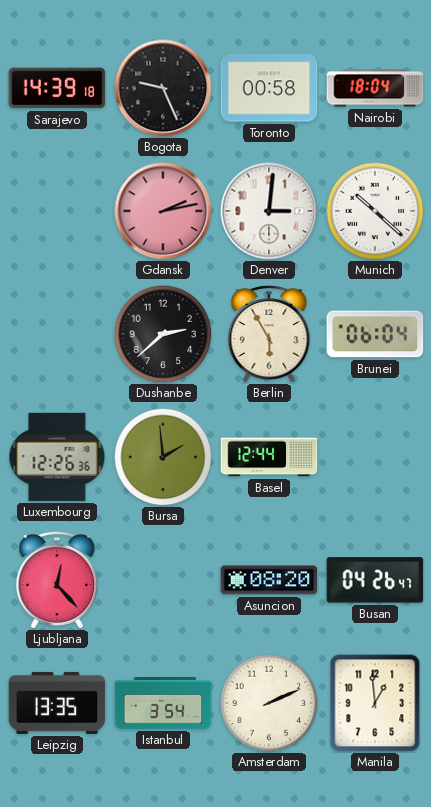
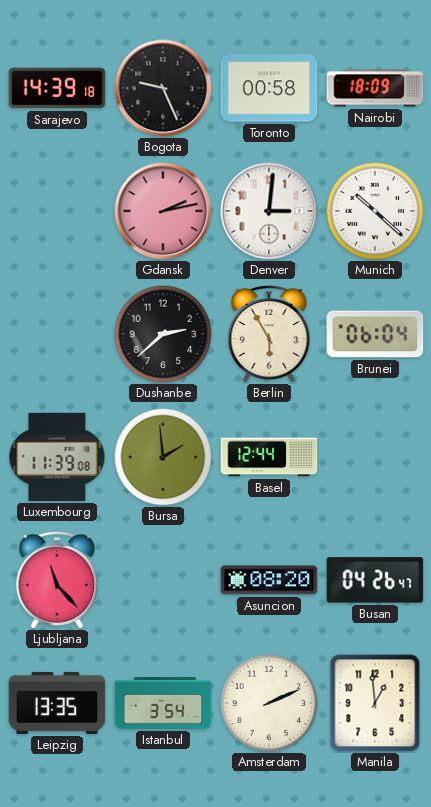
Nairobi: 18:04 -> 18:09 (375, 88)
Luxembourg: 12:26 -> 11:39 (57, 457)
Ljubljana: 12:23 -> 11:23 (57, 580)
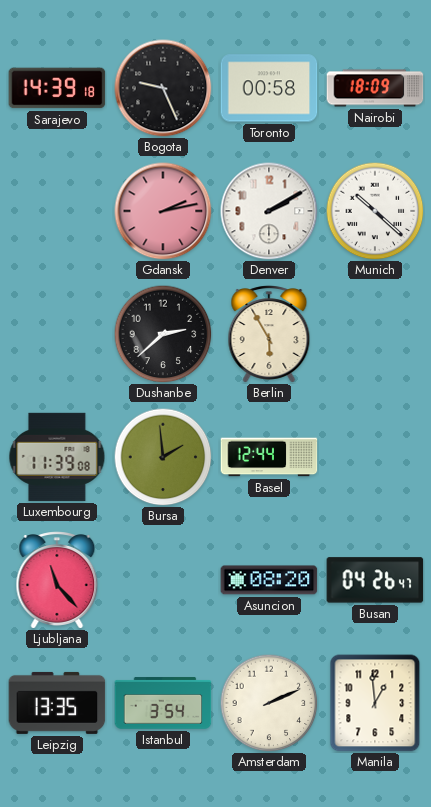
Denver: 3:01 -> 2:10 (269, 211)
Brunei: 06:04 -> none (375, 334)
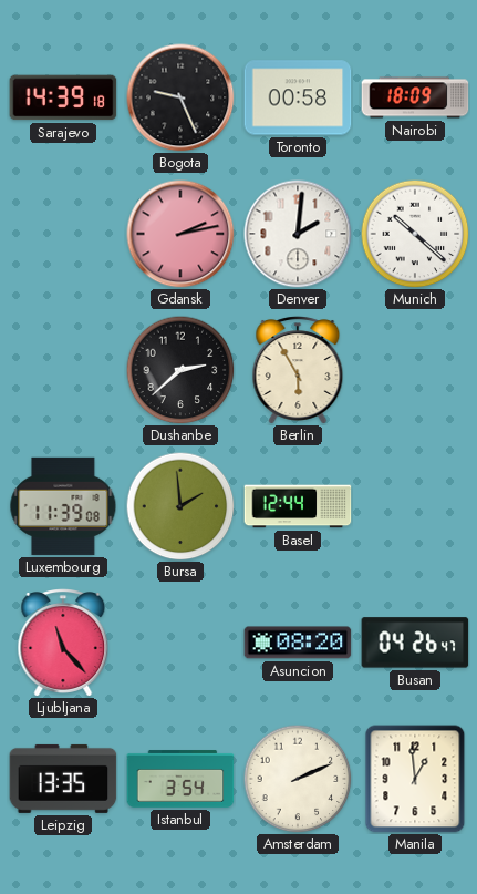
Denver: 2:10 -> 2:01 (298, 234)
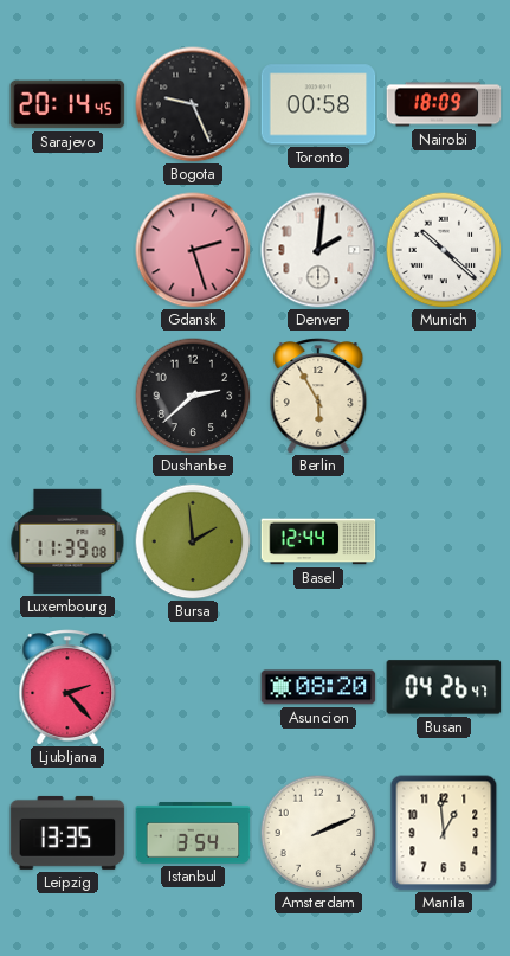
Sarajevo: 14:39 -> 20:14 (67, 104)
Gdansk: 2:13 -> 2:27 (193, 250)
Ljubljana: 11:23 -> 2:23 (67, 687)
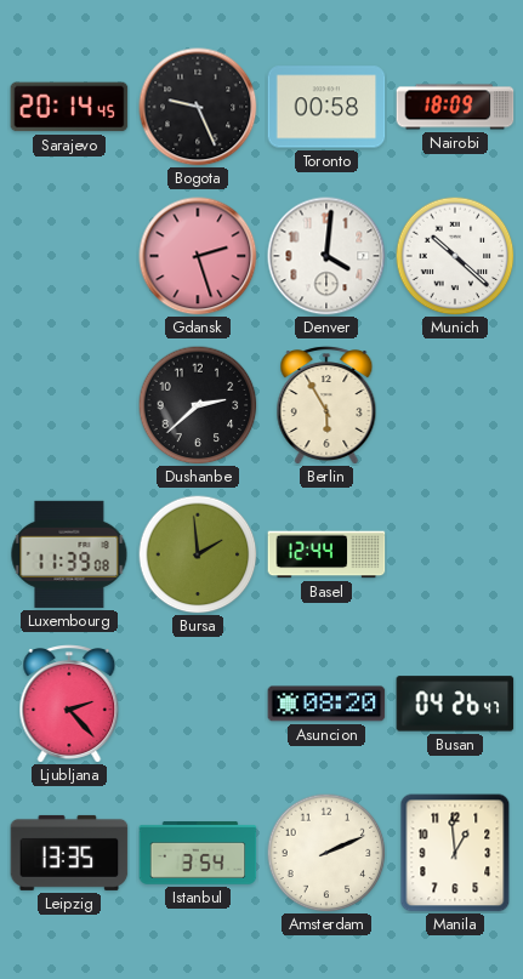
Denver: 2:01 -> 4:01 (326, 256)
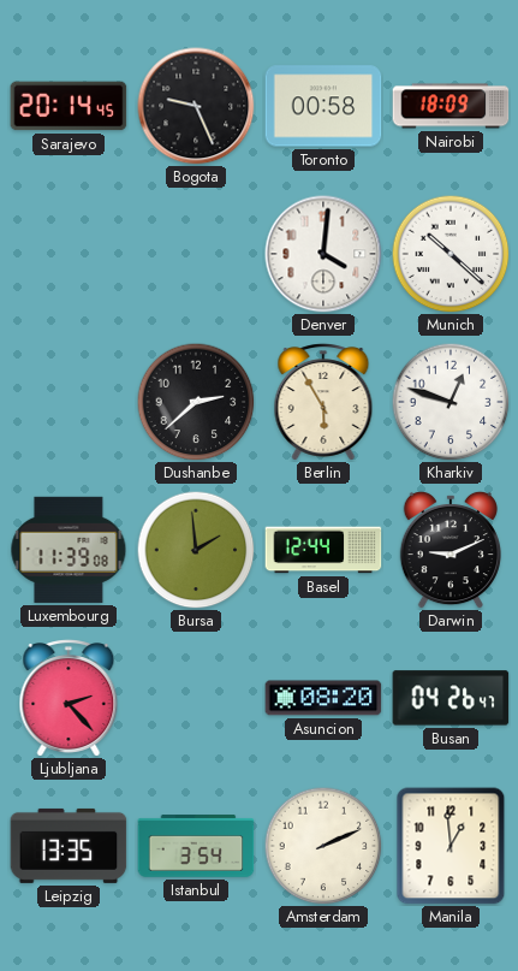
Gdansk: 2:27 -> none (198, 256)
Kharkiv: none -> 12:48 (451, 402)
Darwin: none -> 9:11 (451, 550)
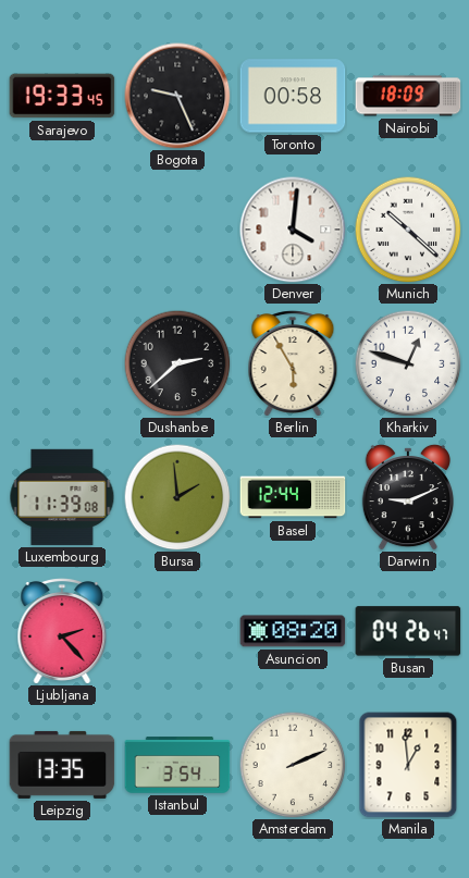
Sarajevo: 20:14 -> 19:33 (62, 96)
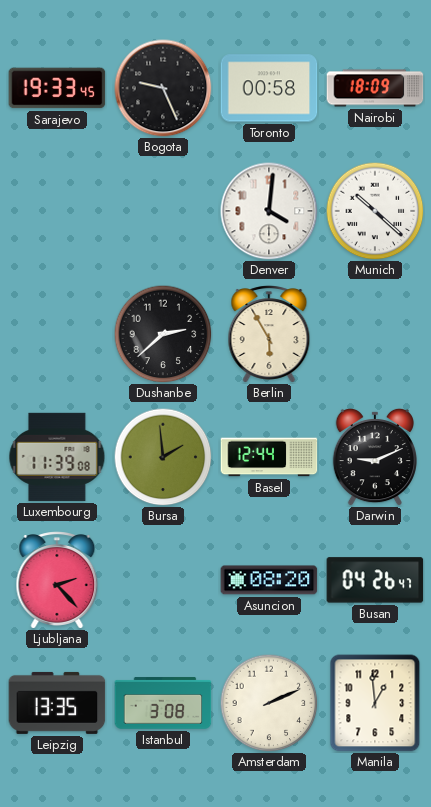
Kharkiv: 12:48 -> none (408, 363)
Istanbul: 3:54 -> 3:08 (163, 703)
